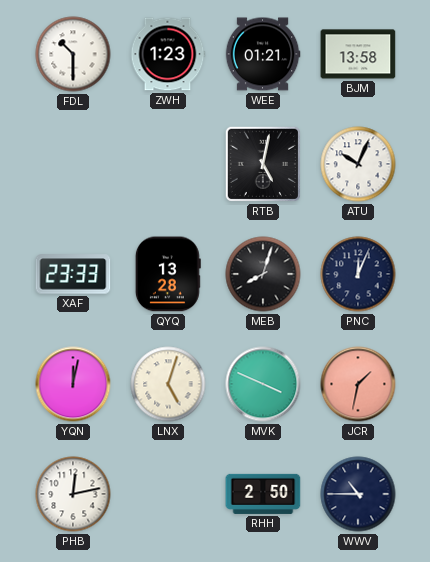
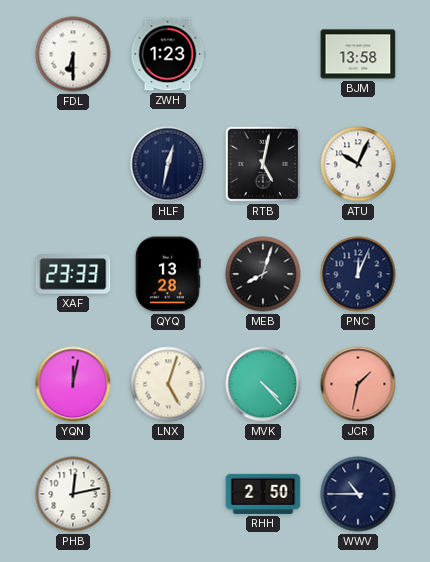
FDL: 10:30 -> 6:30 (73, 54)
WEE: 01:21 -> none (263, 54)
HLF: none -> 12:32 (168, 164)
MVK: 3:49 -> 4:23 (263, 384)
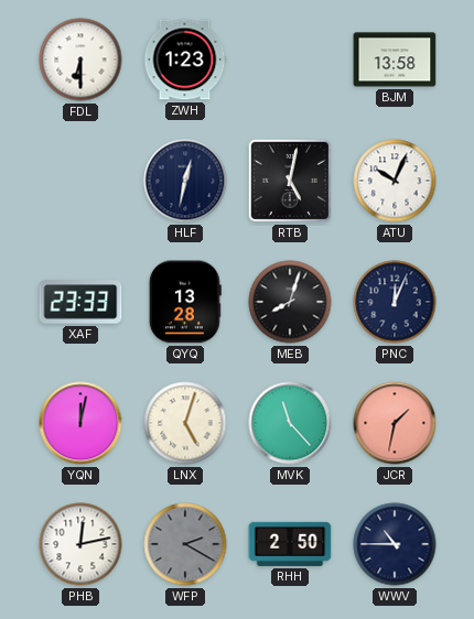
MVK: 4:23 -> 11:23 (290, 423)
WFP: none -> 2:20 (185, 544)
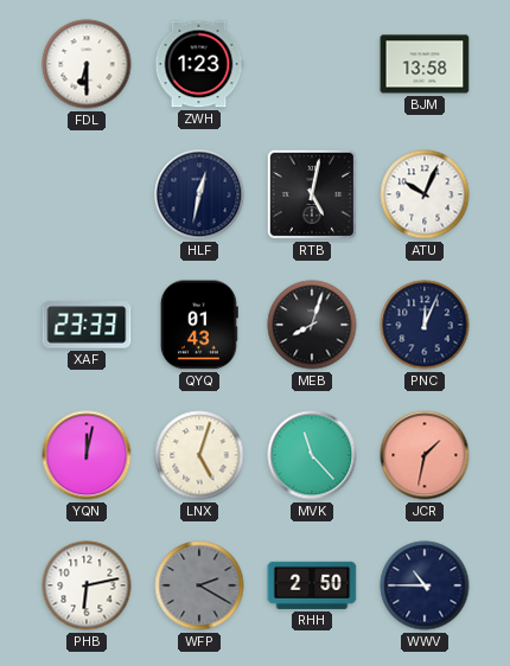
QYQ: 13:28 -> 01:43 (199, 325)
PHB: 12:13 -> 6:13 (87, 585)
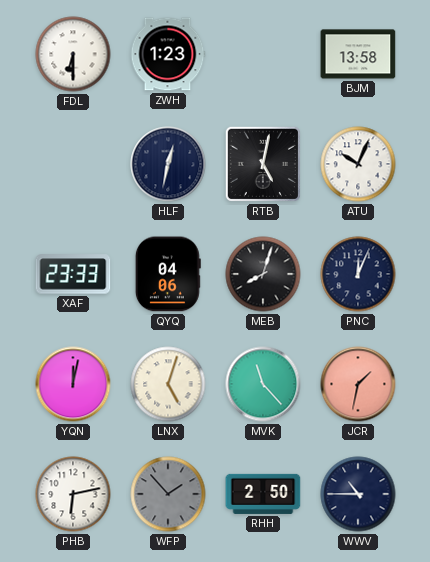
QYQ: 01:43 -> 04:06 (168, 274)
WFP: 2:20 -> 1:53 (168, 494)
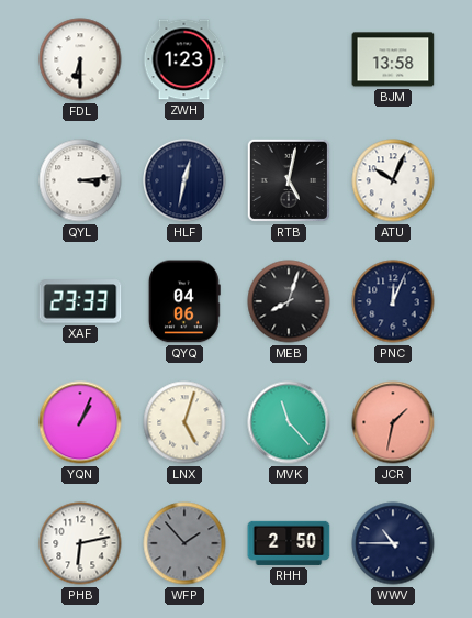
QYL: none -> 3:14 (80, 180)
YQN: 12:02 -> 1:04 (80, 422)
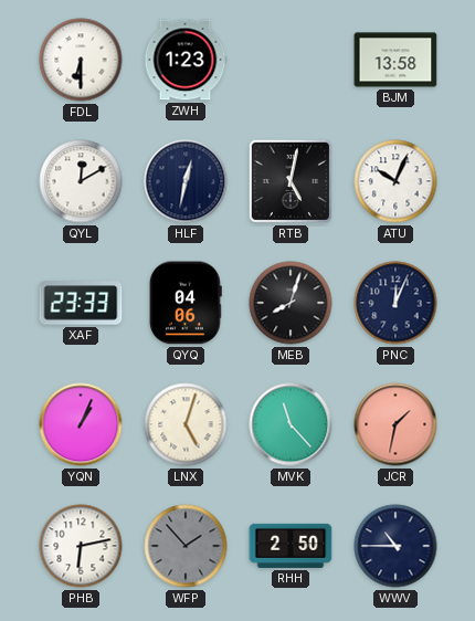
QYL: 3:14 -> 12:10 (81, 181)
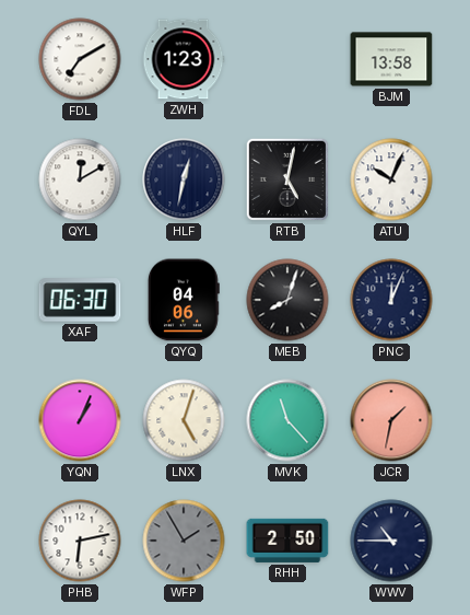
FDL: 6:30 -> 7:10 (80, 59)
XAF: 23:33 -> 06:30 (80, 300)
WFP: 1:53 -> 1:55 (184, 541)
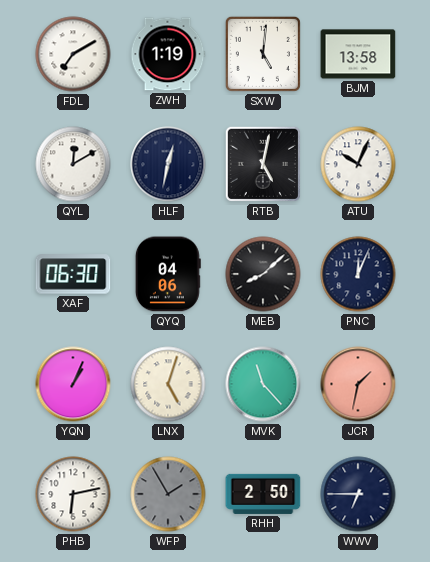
ZWH: 1:23 -> 1:19 (168, 54)
SXW: none -> 5:01 (263, 54)
MEB: 8:03 -> 8:08 (263, 274)
WWV: 10:45 -> 6:45 (358, 494)
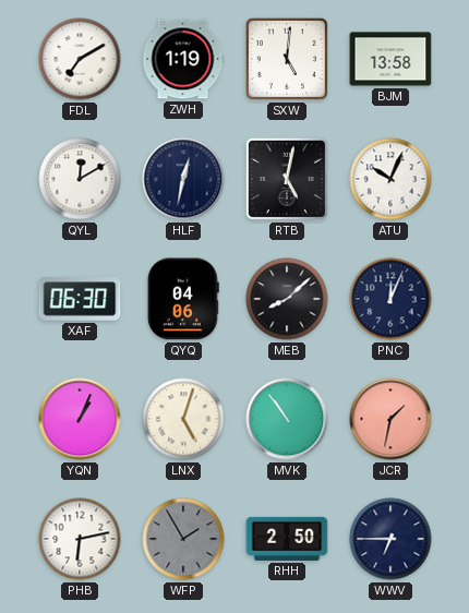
MVK: 11:23 -> 10:54 (287, 419)
